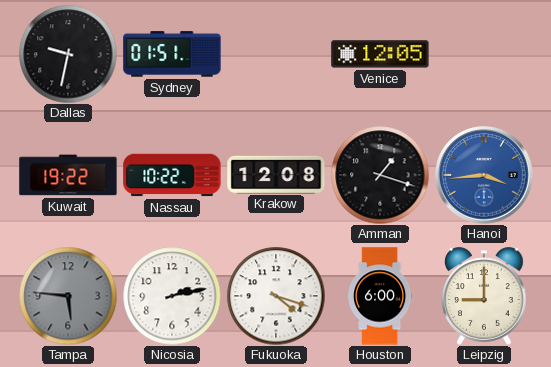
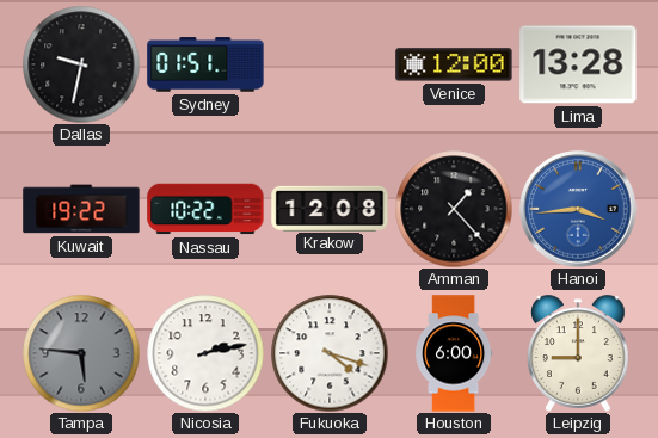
Venice: 12:05 -> 12:00 (454, 64)
Lima: none -> 13:28 (578, 64)
Amman: 1:18 -> 1:23 (454, 209)
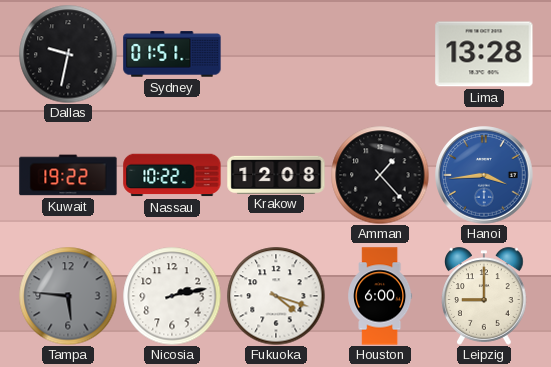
Venice: 12:00 -> none (454, 64)
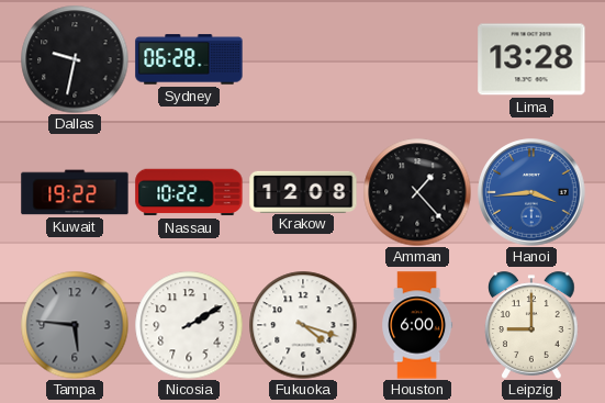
Sydney: 01:51 -> 06:28 (189, 59)
Nicosia: 2:13 -> 2:10 (189, 325)
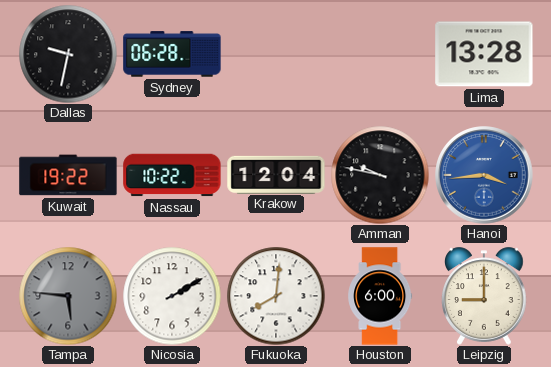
Krakow: 12:08 -> 12:04 (276, 174)
Amman: 1:23 -> 9:47 (380, 175)
Fukuoka: 4:18 -> 8:01 (276, 296)
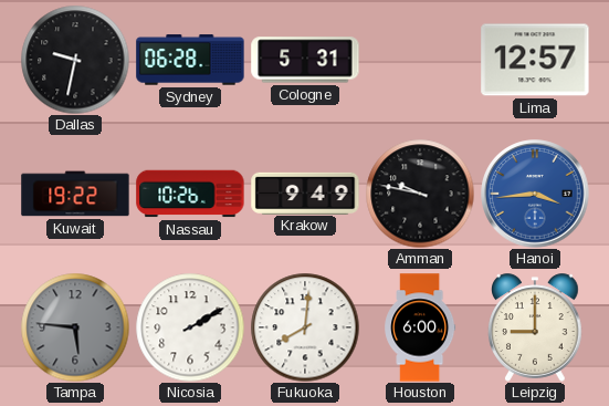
Cologne: none -> 5:31 (305, 60)
Lima: 13:28 -> 12:57 (535, 60)
Nassau: 10:22 -> 10:26 (190, 194)
Krakow: 12:04 -> 9:49 (305, 192)
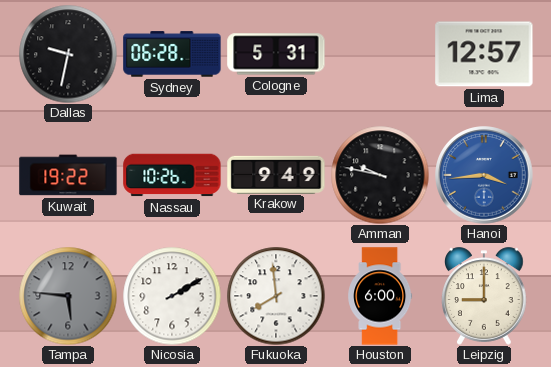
Fukuoka: 8:01 -> 7:59 (276, 296)
